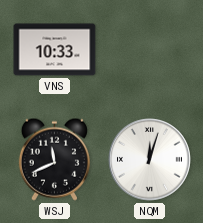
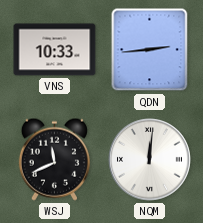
QDN: none -> 2:44 (150, 50)
NQM: 12:03 -> 12:01 (150, 160)
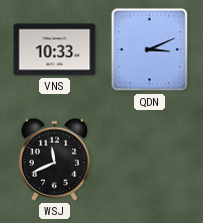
QDN: 2:44 -> 3:11 (150, 50)
NQM: 12:01 -> none (150, 160)
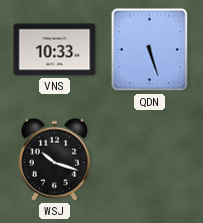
QDN: 3:11 -> 5:27 (150, 50)
WSJ: 11:41 -> 10:18 (54, 159)
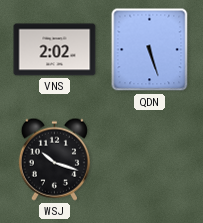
VNS: 10:33 -> 2:02 (55, 50)
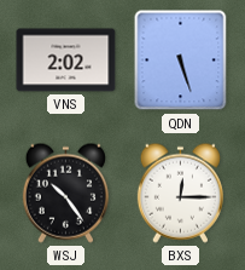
WSJ: 10:18 -> 10:24 (65, 193)
BXS: none -> 12:15 (180, 193)
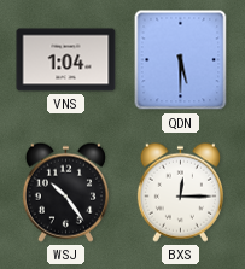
VNS: 2:02 -> 1:04 (66, 60)
QDN: 5:27 -> 5:30 (181, 60)
